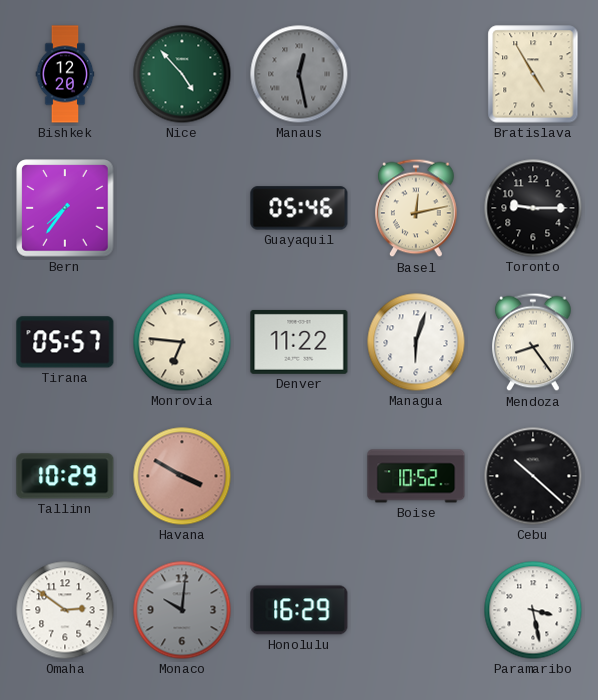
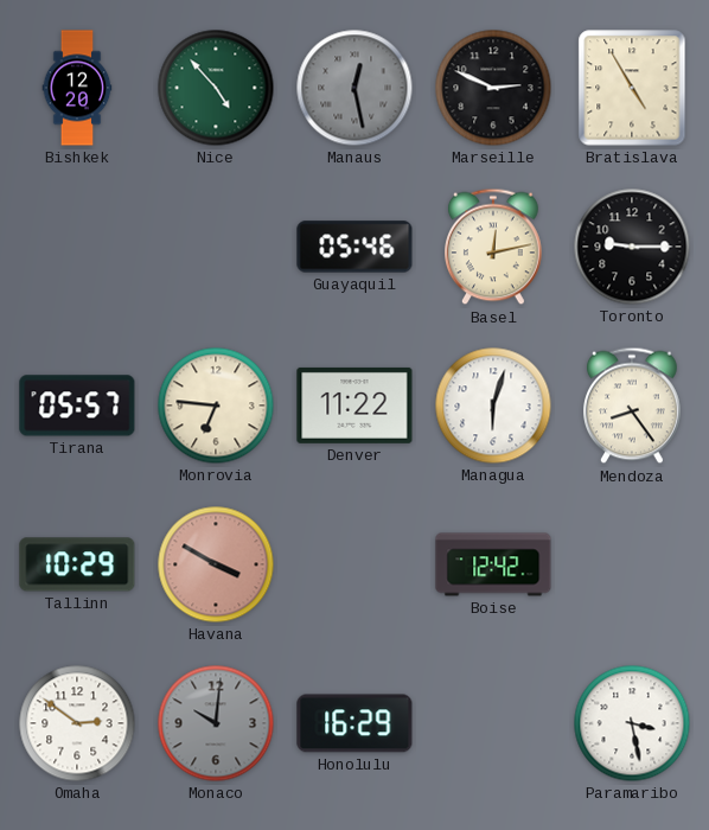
Marseille: none -> 2:49 (493, 88)
Bern: 7:36 -> none (65, 208)
Boise: 10:52 -> 12:42 (493, 564)
Cebu: 10:22 -> none (533, 476)
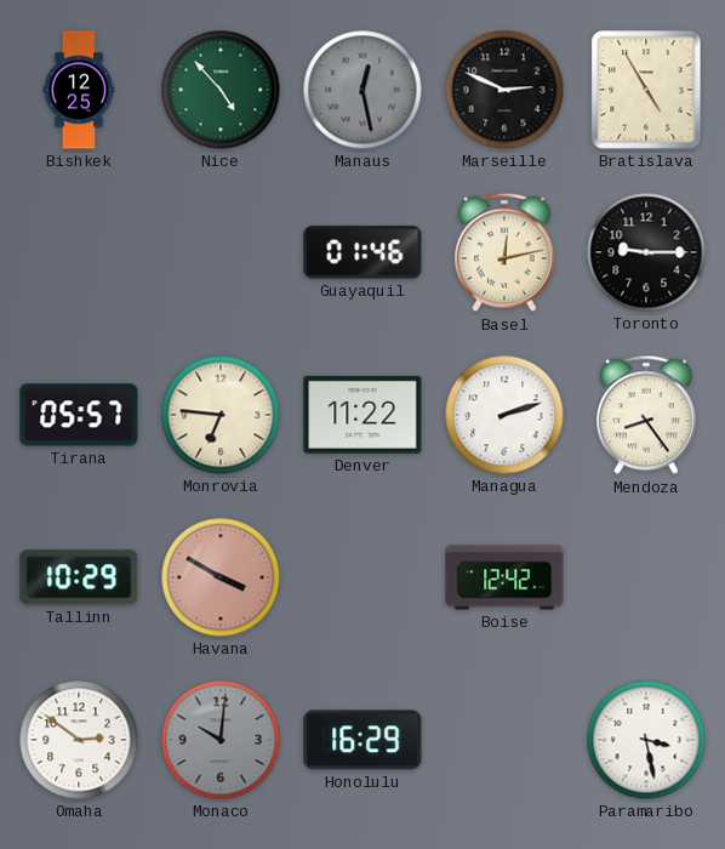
Bishkek: 12:20 -> 12:25 (79, 90)
Guayaquil: 05:46 -> 01:46 (362, 252)
Managua: 6:03 -> 2:12 (504, 415)
